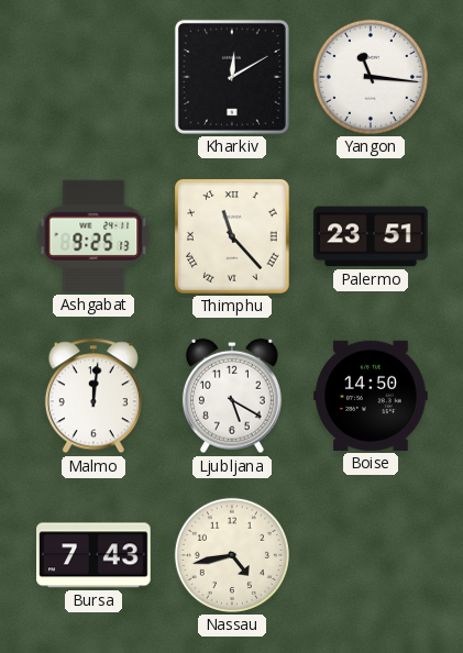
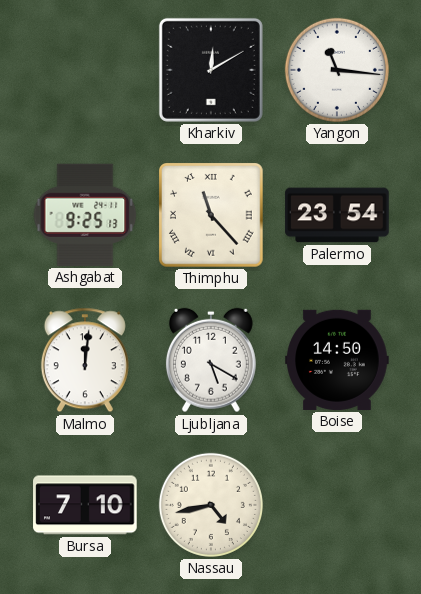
Palermo: 23:51 -> 23:54 (337, 215)
Bursa: 7:43 -> 7:10 (85, 505)
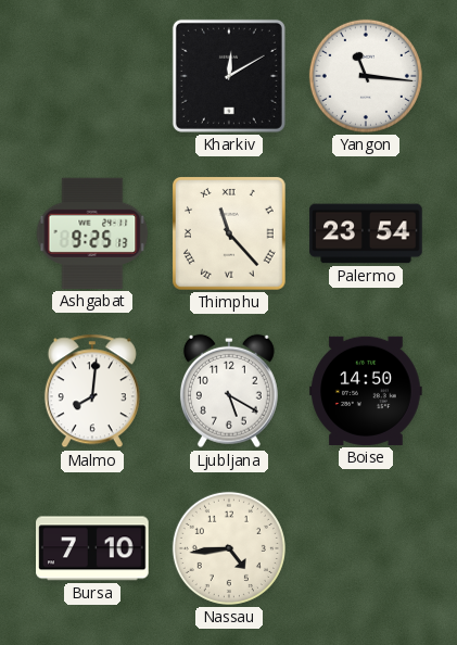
Malmo: 12:01 -> 8:01 (92, 391)
Nassau: 4:43 -> 4:44 (229, 548)
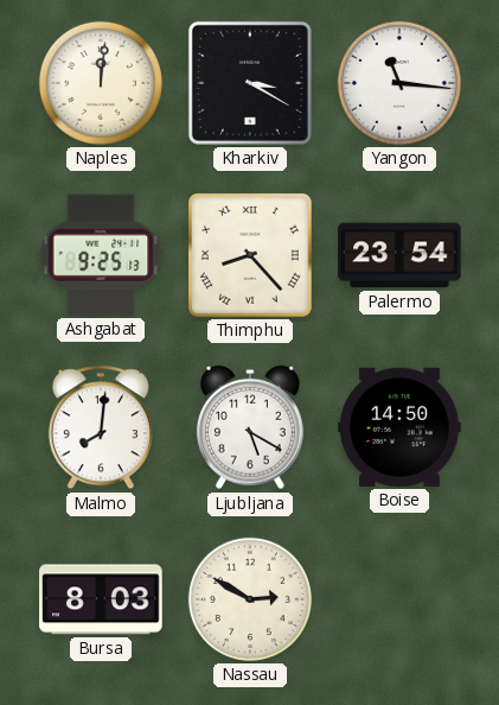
Naples: none -> 12:01 (101, 83)
Kharkiv: 12:10 -> 3:20 (250, 83)
Thimphu: 11:23 -> 8:23 (250, 255)
Bursa: 7:10 -> 8:03 (101, 599)
Nassau: 4:44 -> 2:50 (250, 599)
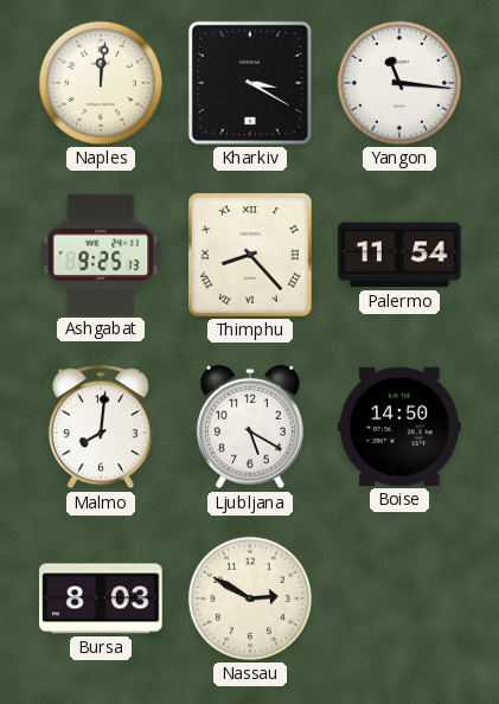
Palermo: 23:54 -> 11:54 (399, 255)
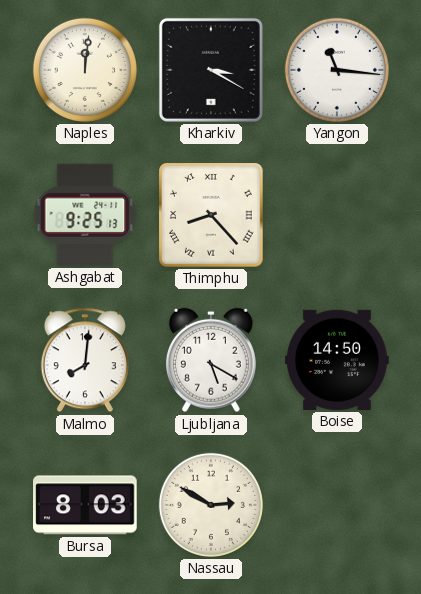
Palermo: 11:54 -> none (399, 255)
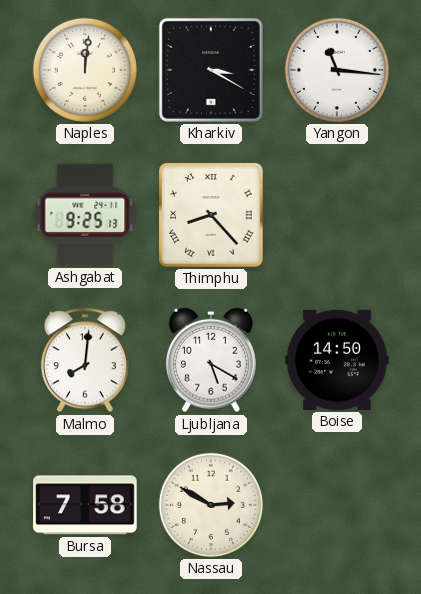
Bursa: 8:03 -> 7:58 (85, 505)
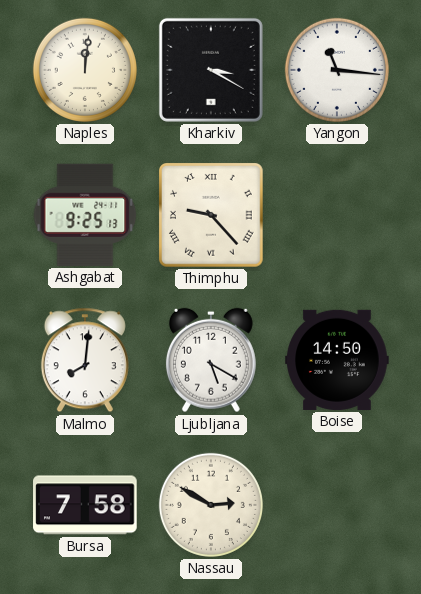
Thimphu: 8:23 -> 9:23 (211, 215)
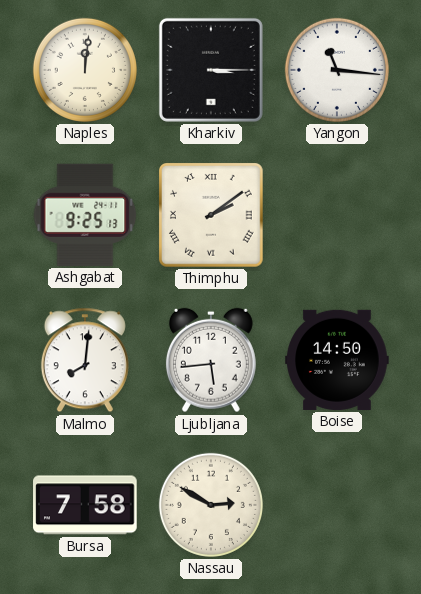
Kharkiv: 3:20 -> 3:15 (211, 70)
Thimphu: 9:23 -> 2:09 (211, 215)
Ljubljana: 5:20 -> 5:44 (211, 360)
